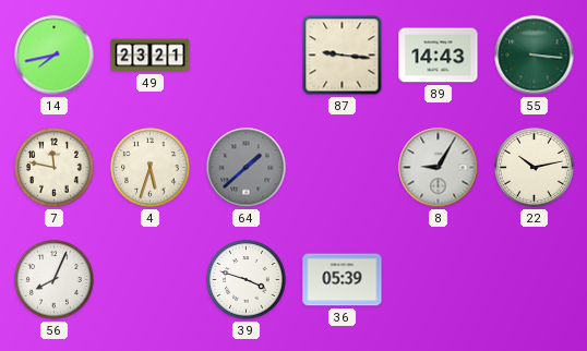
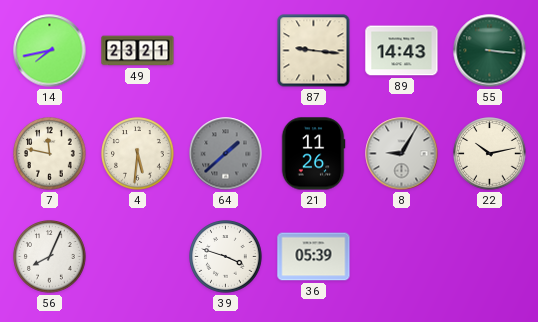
4: 5:33 -> 5:31 (138, 154)
21: none -> 11:26 (313, 154)
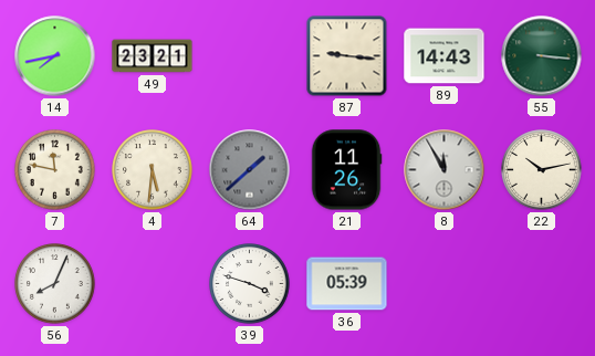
8: 9:05 -> 11:55 (445, 170)
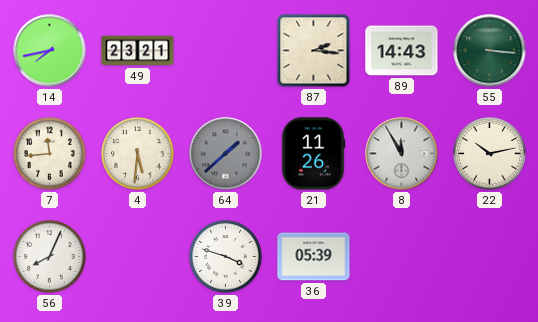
87: 9:16 -> 2:16 (314, 51)
7: 11:47 -> 11:44 (50, 154)
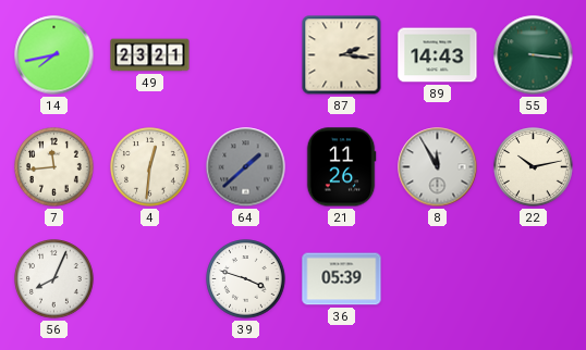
4: 5:31 -> 12:31 (150, 167)
